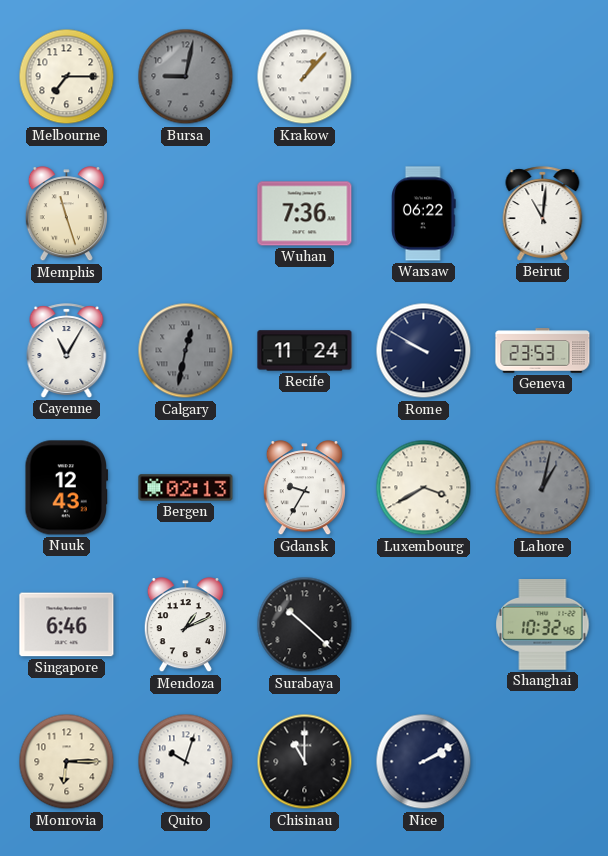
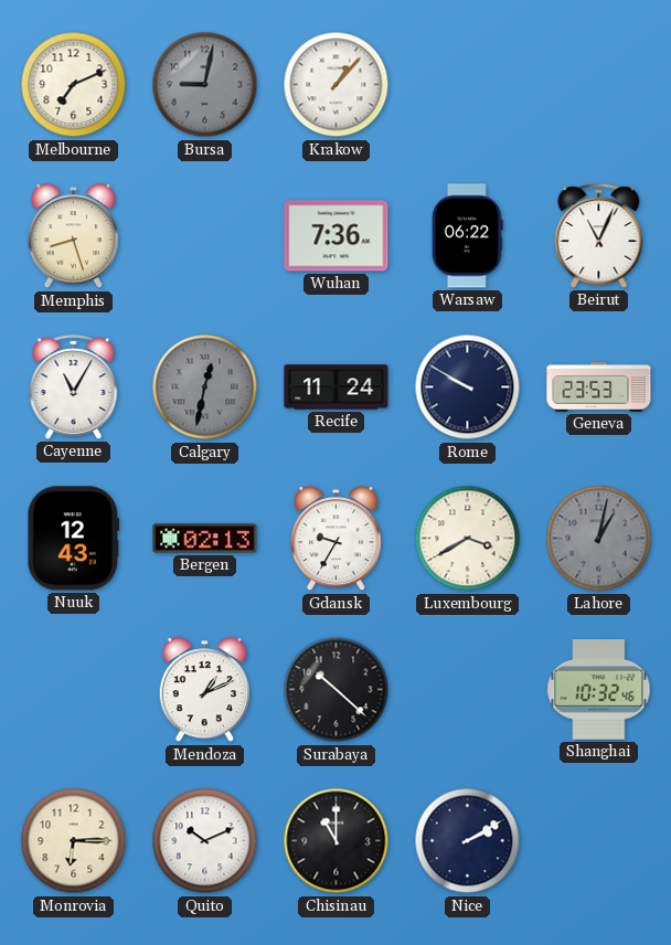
Melbourne: 7:15 -> 7:11 (74, 85)
Memphis: 11:27 -> 8:27 (73, 236)
Beirut: 11:01 -> 11:04 (599, 236)
Singapore: 6:46 -> none (67, 625)
Quito: 10:03 -> 10:11 (205, 841)
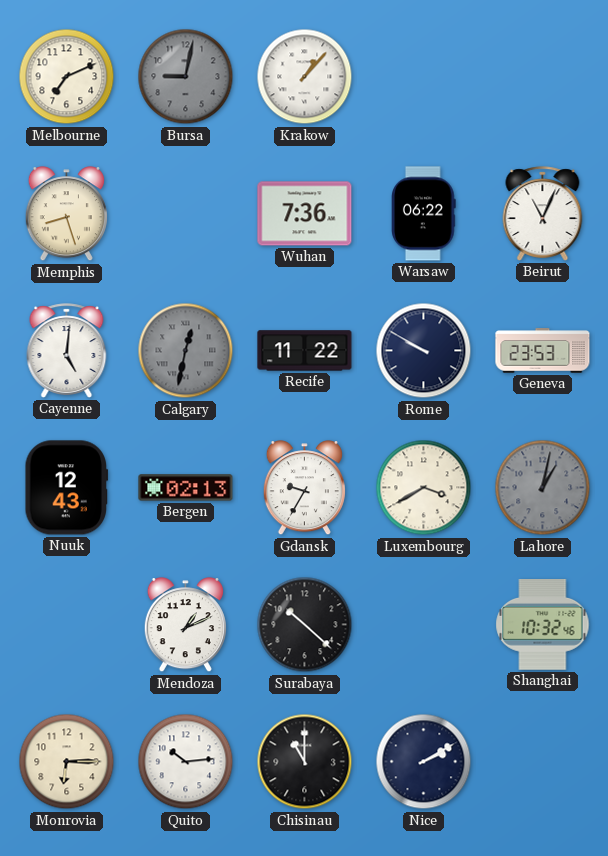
Cayenne: 11:05 -> 5:01 (67, 351)
Recife: 11:24 -> 11:22 (305, 351)
Quito: 10:11 -> 10:14 (186, 762)
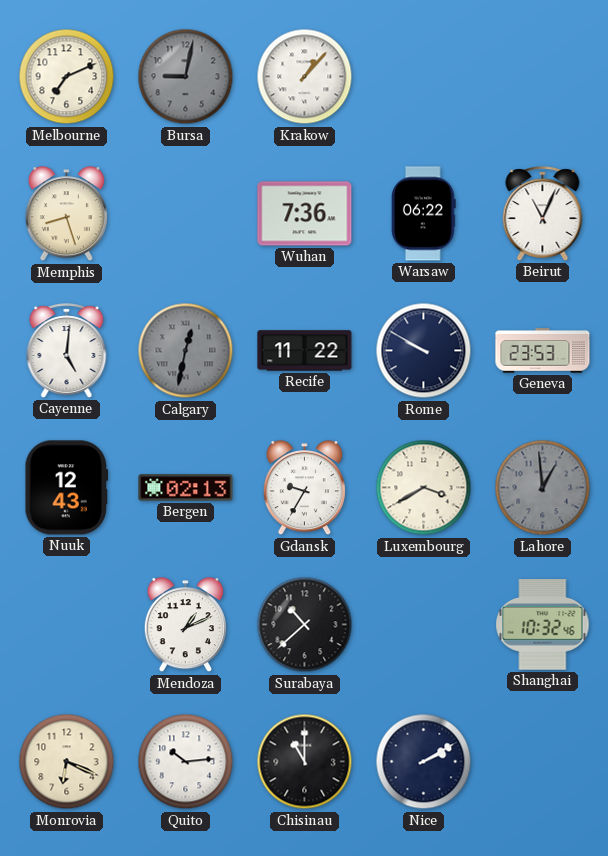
Lahore: 1:02 -> 12:59 (543, 488)
Surabaya: 10:22 -> 10:38 (305, 625)
Monrovia: 6:15 -> 6:19 (67, 762)
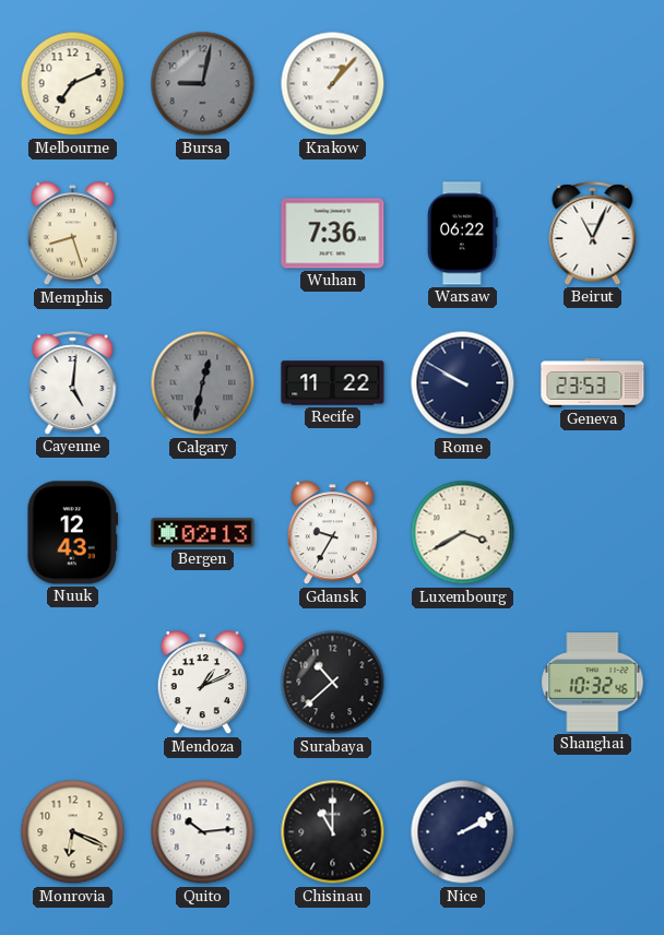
Lahore: 12:59 -> none (543, 488)
